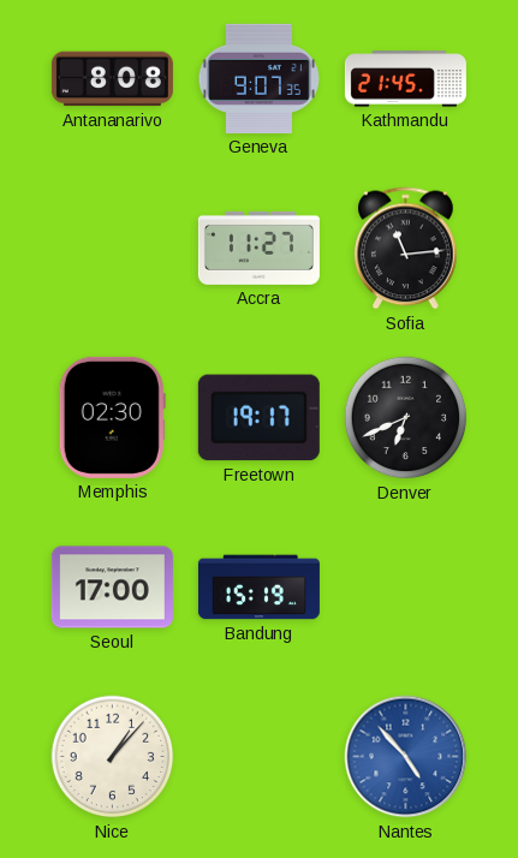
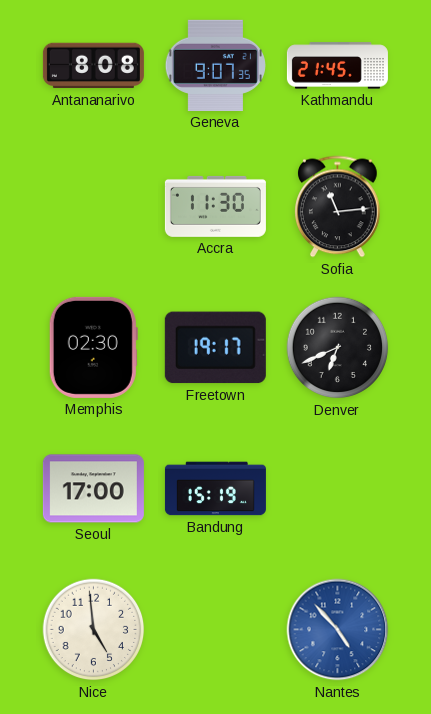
Accra: 11:27 -> 11:30 (215, 206)
Nice: 1:07 -> 4:59 (94, 630)
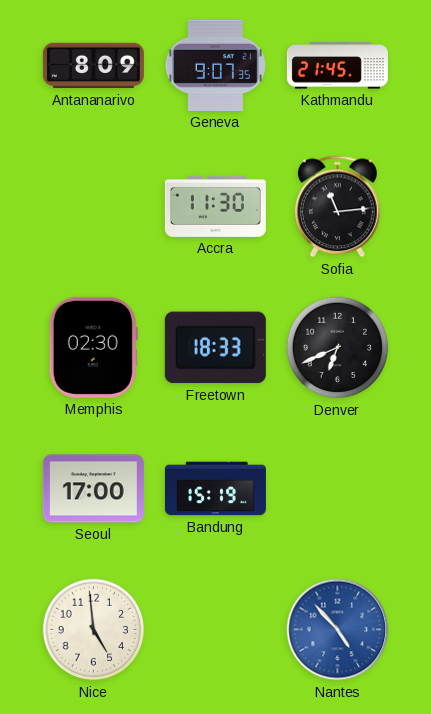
Antananarivo: 8:08 -> 8:09 (93, 66)
Freetown: 19:17 -> 18:33 (215, 348)
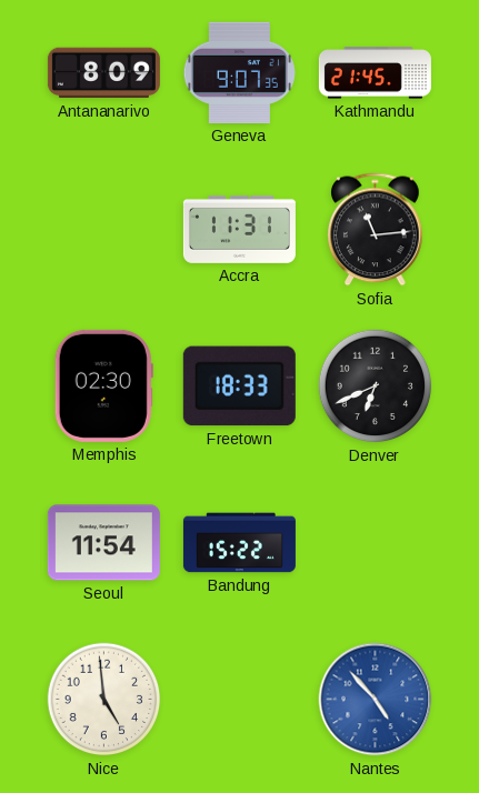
Accra: 11:30 -> 11:31 (239, 229)
Seoul: 17:00 -> 11:54 (103, 543)
Bandung: 15:19 -> 15:22 (239, 543)
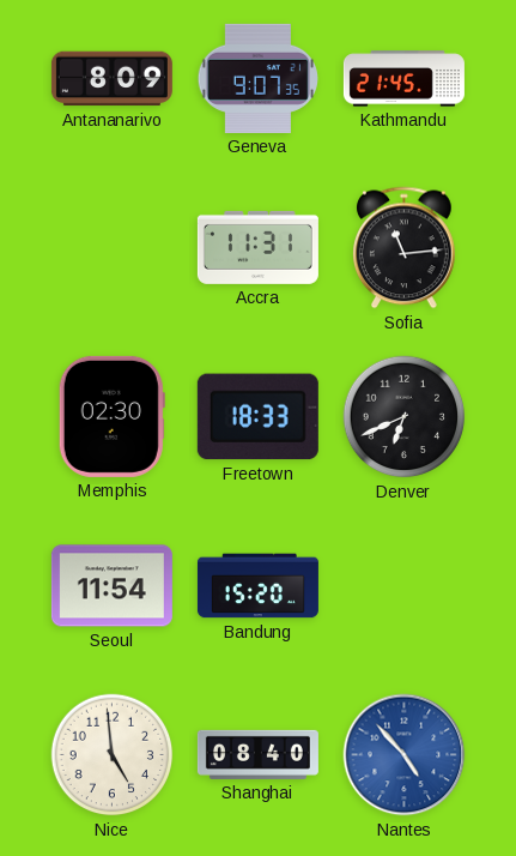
Bandung: 15:22 -> 15:20 (257, 586)
Shanghai: none -> 08:40 (257, 754)
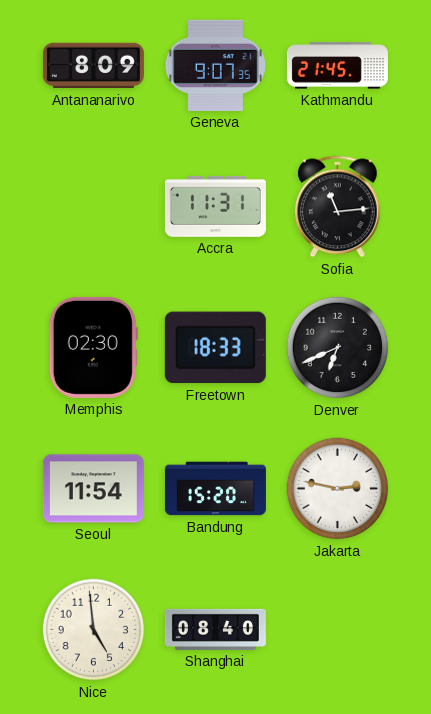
Jakarta: none -> 2:47 (338, 489)
Nantes: 4:53 -> none (405, 755)
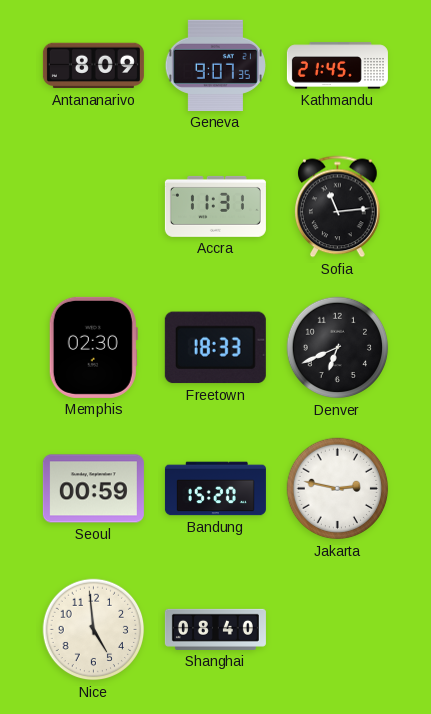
Seoul: 11:54 -> 00:59 (93, 489)
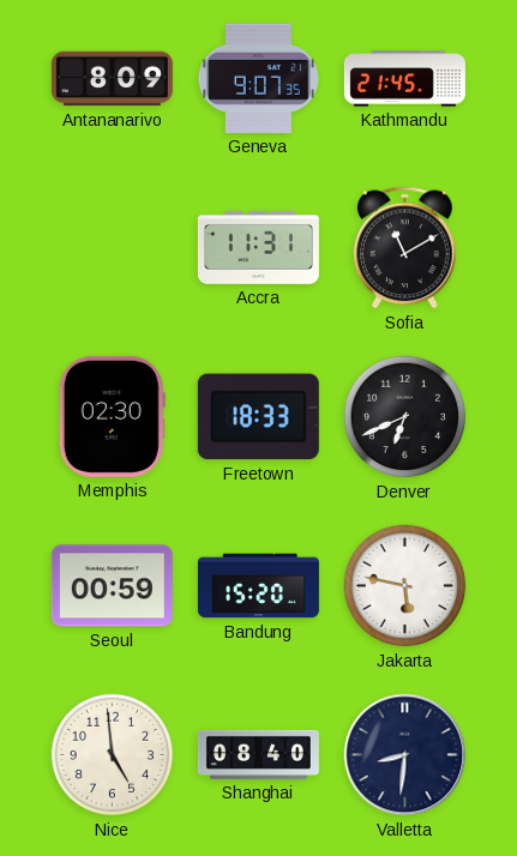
Sofia: 11:14 -> 11:10 (405, 248)
Jakarta: 2:47 -> 5:47 (405, 586)
Valletta: none -> 8:31 (405, 755)
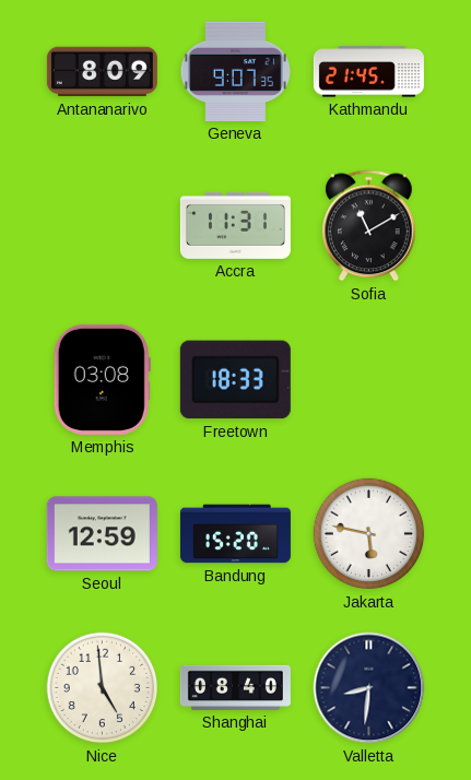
Memphis: 02:30 -> 03:08 (102, 379)
Denver: 6:41 -> none (405, 417)
Seoul: 00:59 -> 12:59 (102, 534)
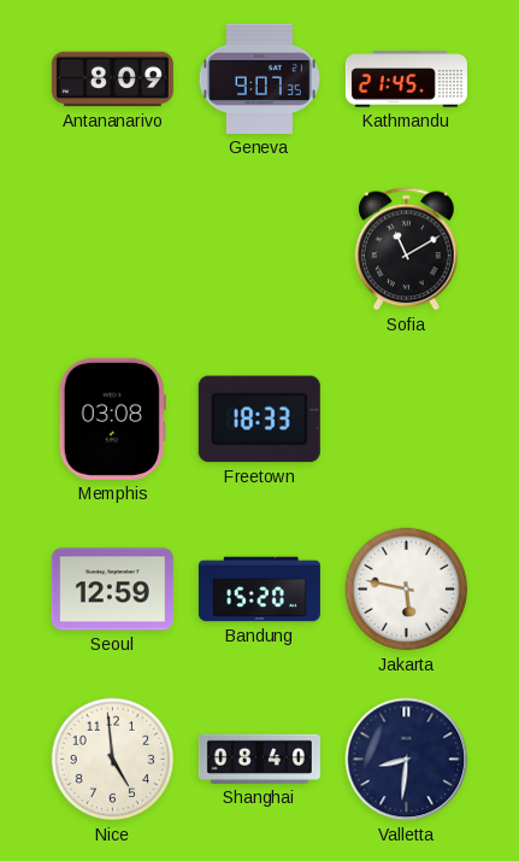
Accra: 11:31 -> none (235, 225)
